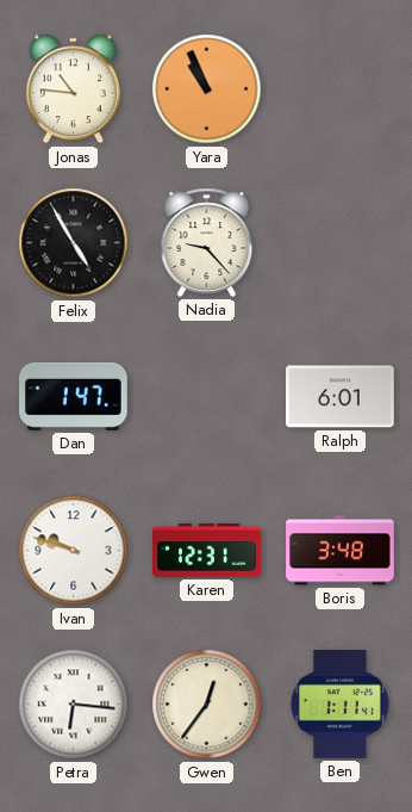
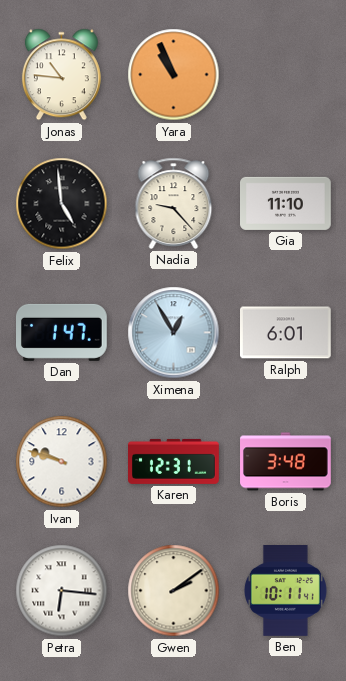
Felix: 4:55 -> 4:59 (62, 204)
Gia: none -> 11:10 (286, 203)
Ximena: none -> 12:55 (174, 333)
Gwen: 12:36 -> 2:09 (174, 591)
Ben: 1:11 -> 10:11 (285, 591)
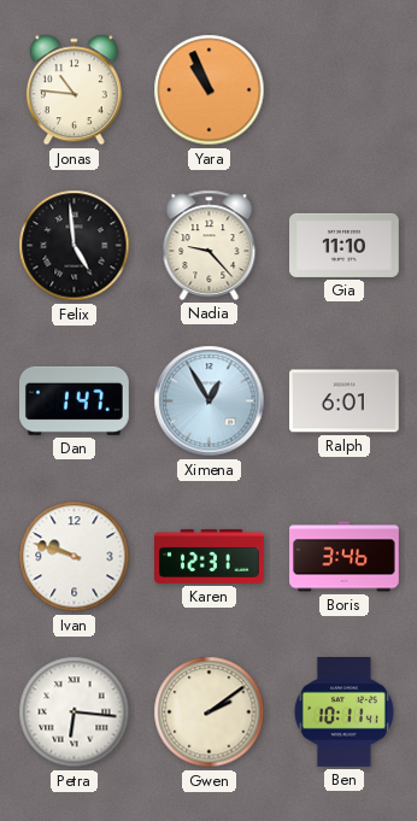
Boris: 3:48 -> 3:46 (345, 557)
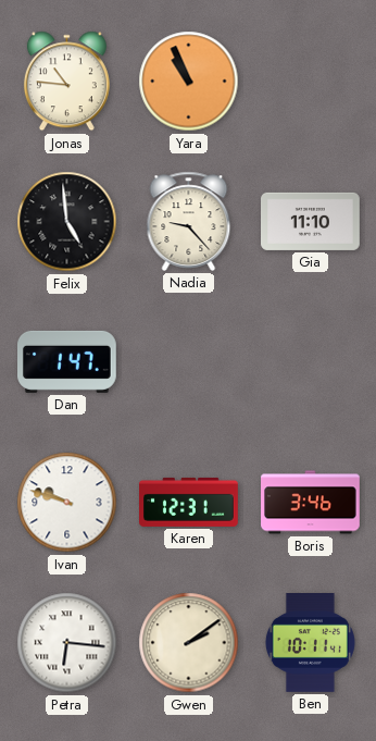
Ximena: 12:55 -> none (210, 401)
Ralph: 6:01 -> none (345, 401)
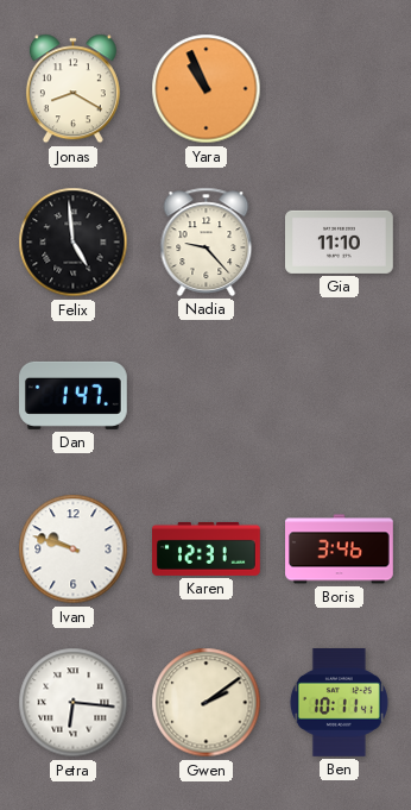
Jonas: 10:46 -> 8:20 (72, 89)
